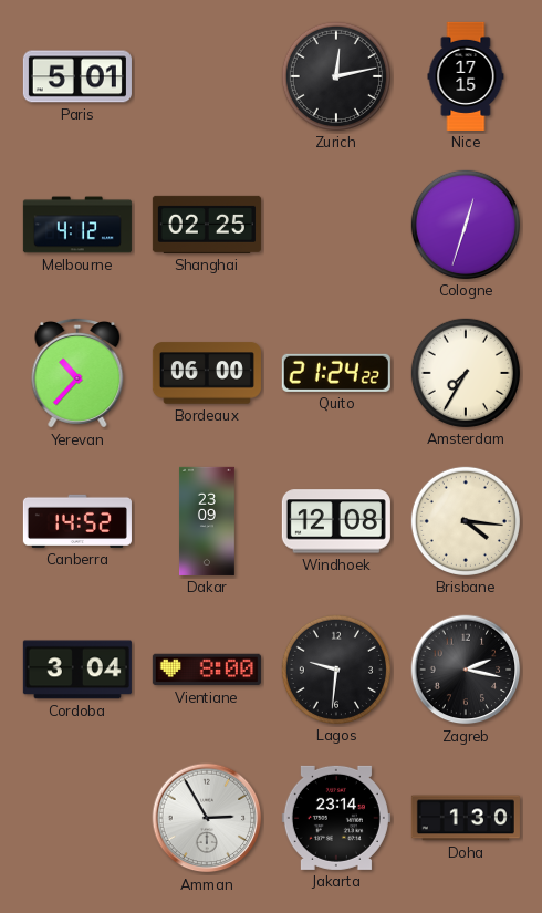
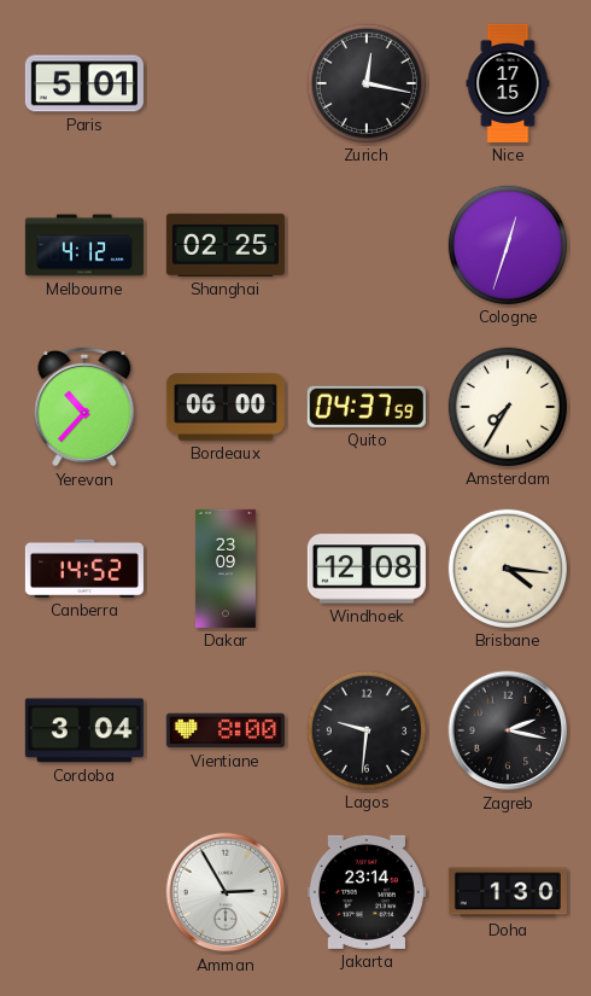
Zurich: 12:13 -> 12:17 (367, 83)
Quito: 21:24 -> 04:37 (367, 407)
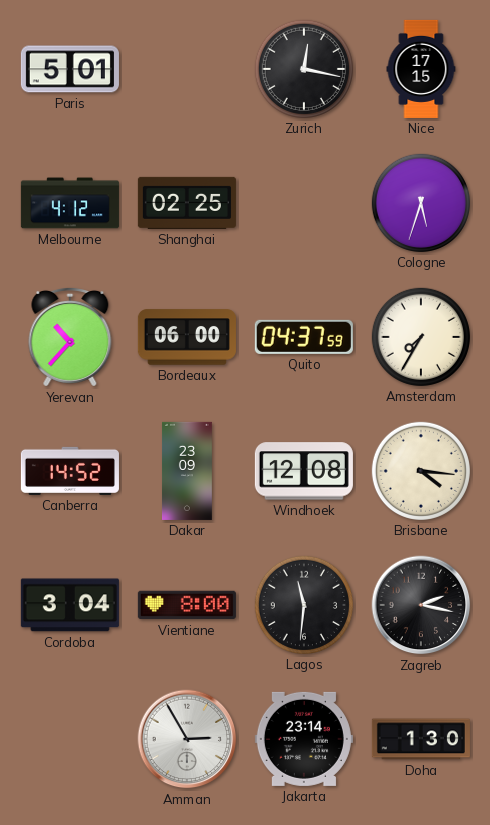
Cologne: 12:33 -> 5:33 (421, 203)
Lagos: 9:31 -> 11:31 (304, 605)
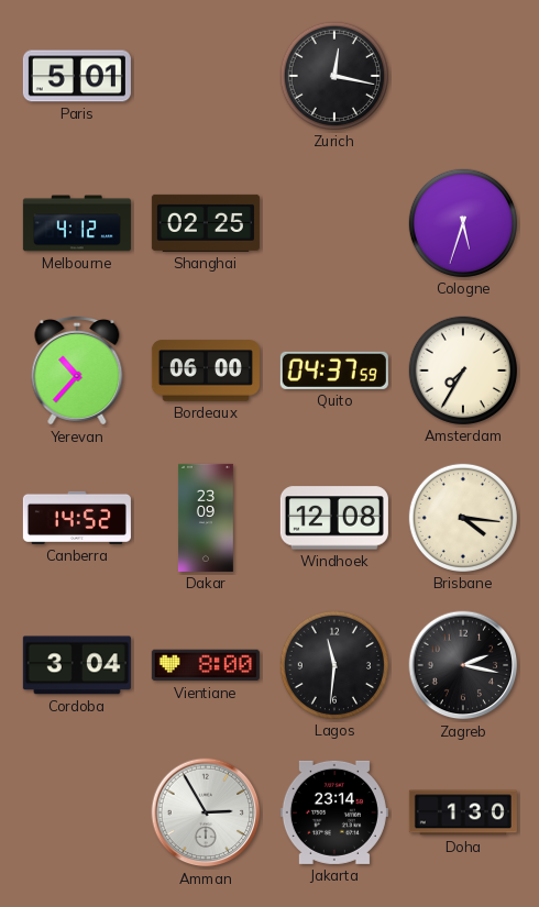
Nice: 17:15 -> none (421, 69)
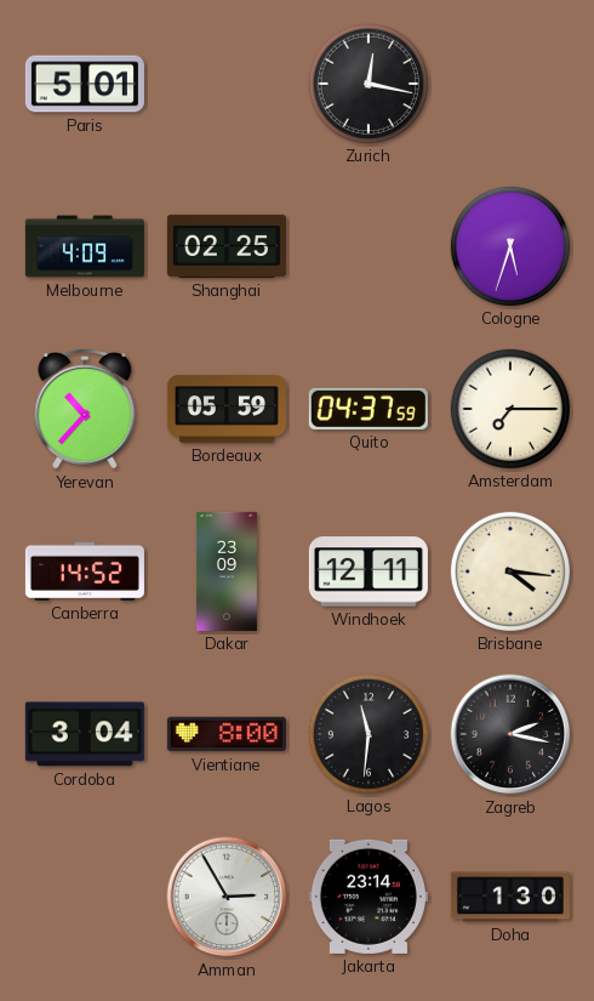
Melbourne: 4:12 -> 4:09 (85, 246)
Bordeaux: 06:00 -> 05:59 (227, 409)
Amsterdam: 7:35 -> 7:15 (510, 409)
Windhoek: 12:08 -> 12:11 (369, 571)
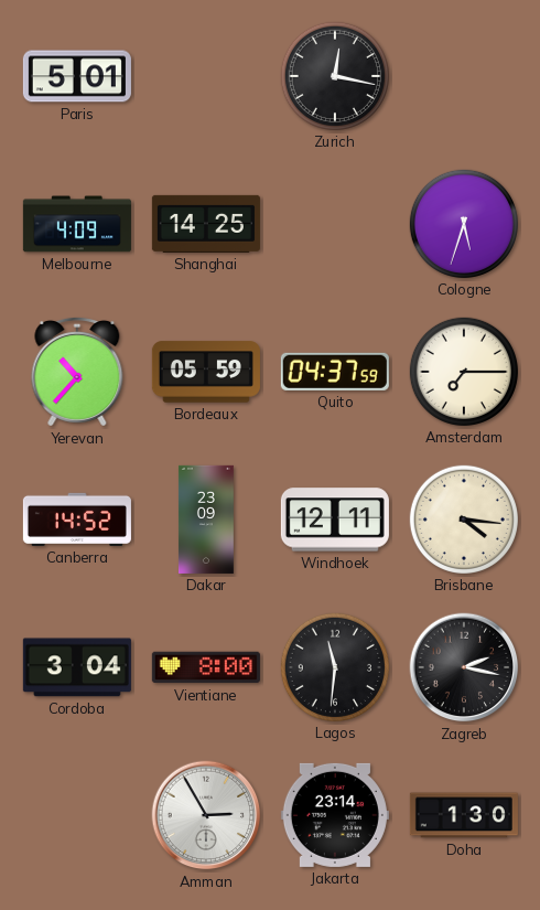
Shanghai: 02:25 -> 14:25 (206, 224)
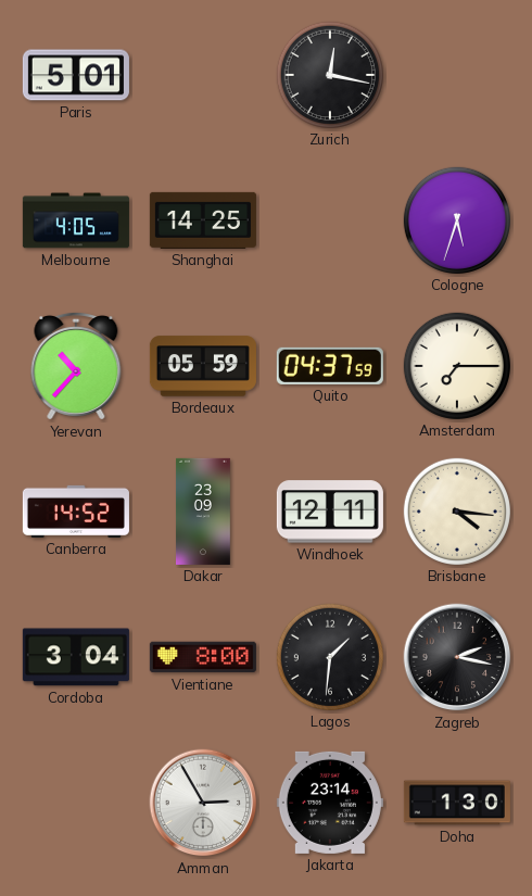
Melbourne: 4:09 -> 4:05 (76, 220)
Lagos: 11:31 -> 1:31 (330, 657)
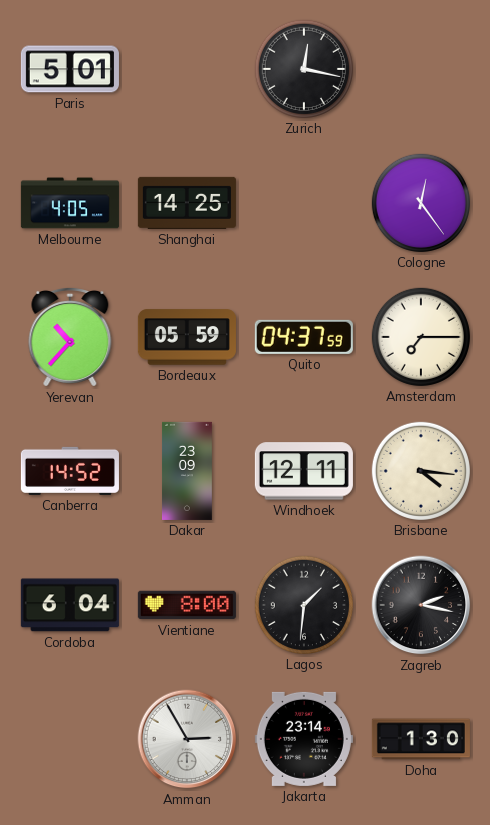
Cologne: 5:33 -> 12:24 (421, 203)
Cordoba: 3:04 -> 6:04 (70, 605)
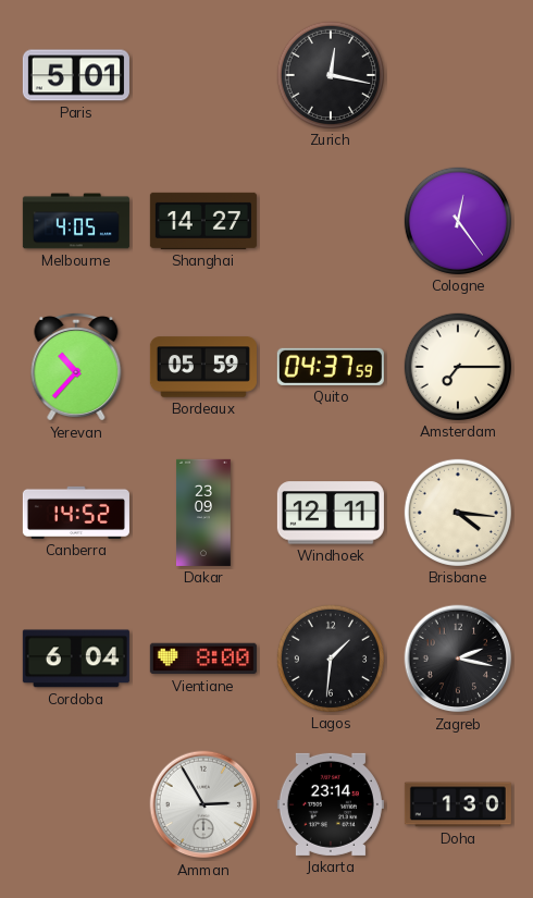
Shanghai: 14:25 -> 14:27 (203, 221)
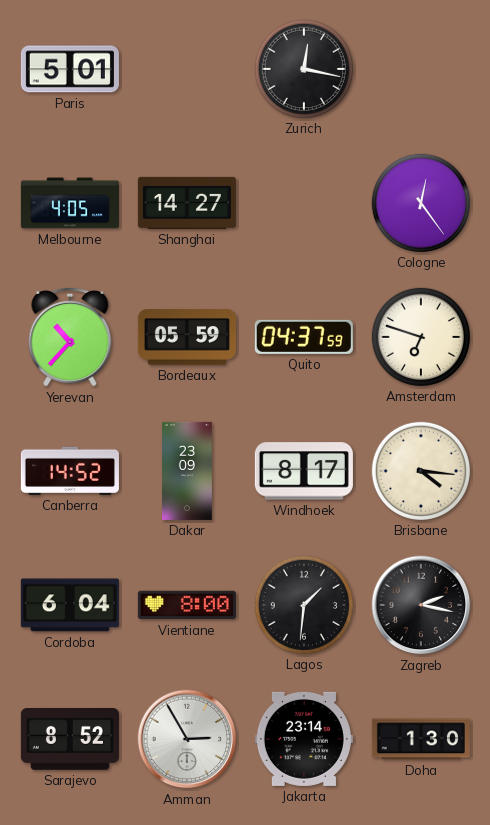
Amsterdam: 7:15 -> 6:48 (421, 337)
Windhoek: 12:11 -> 8:17 (304, 471)
Sarajevo: none -> 8:52 (70, 740)
